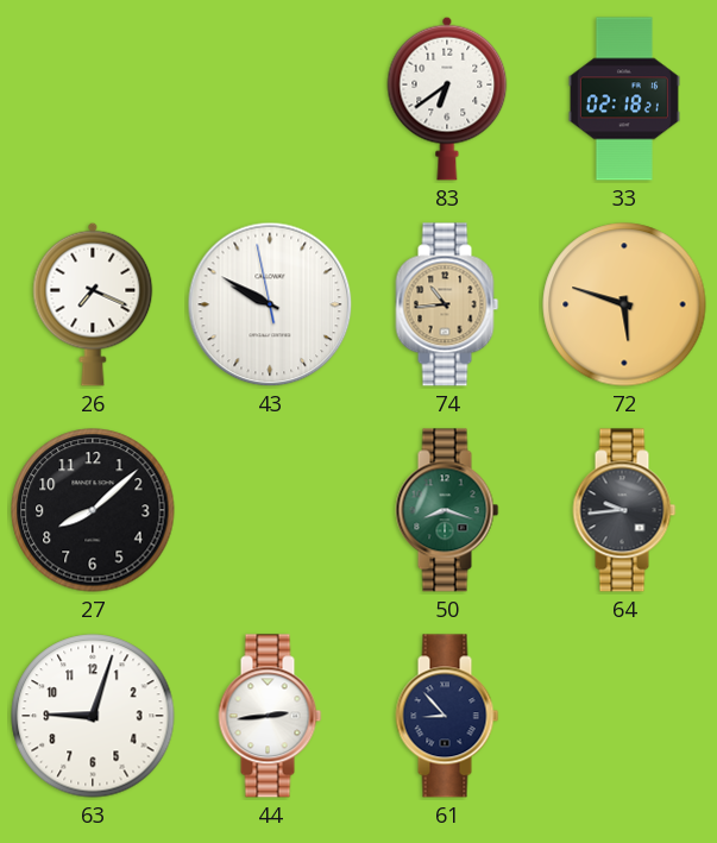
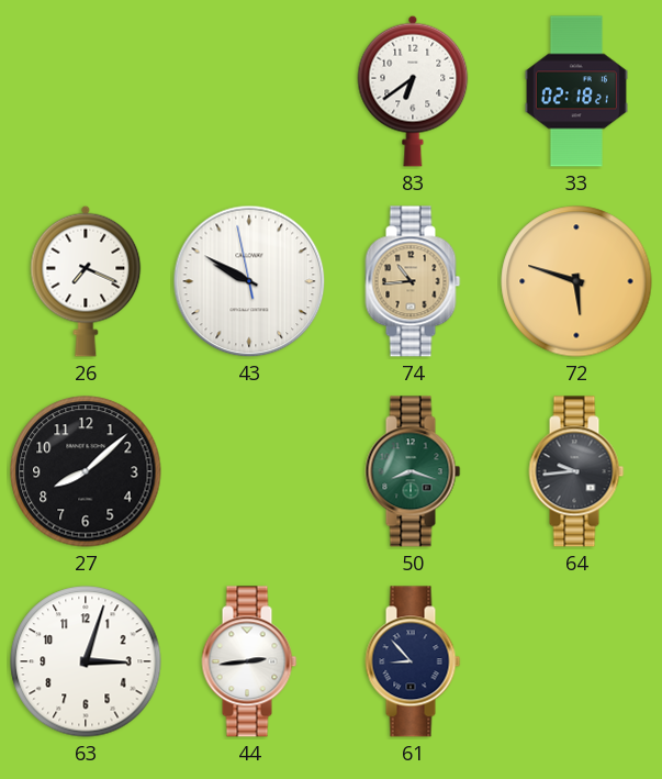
63: 9:03 -> 3:03 (86, 661)
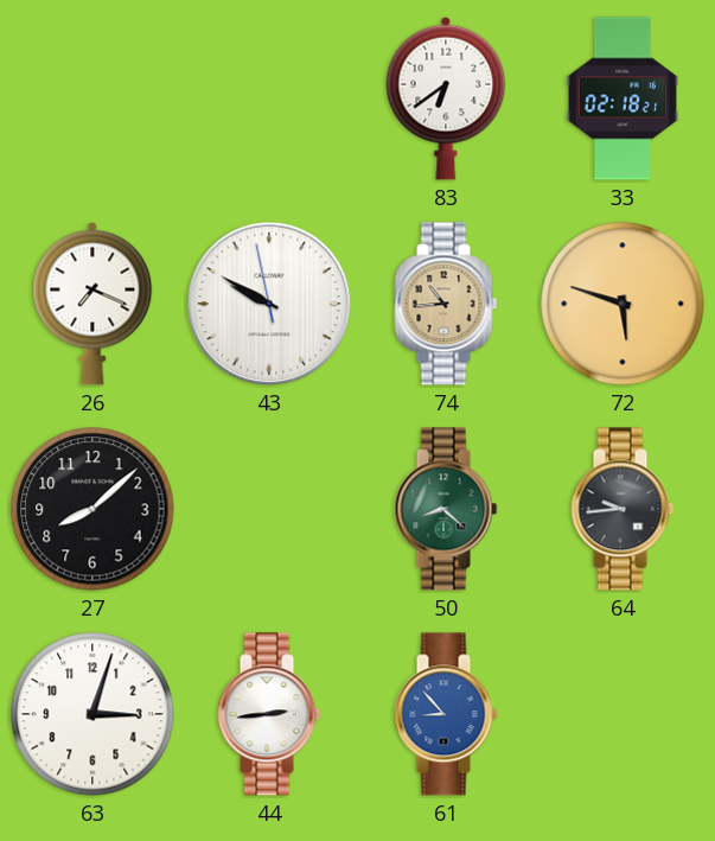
50: 8:18 -> 8:22 (446, 509)
61 dial: navy -> blue (446, 714)
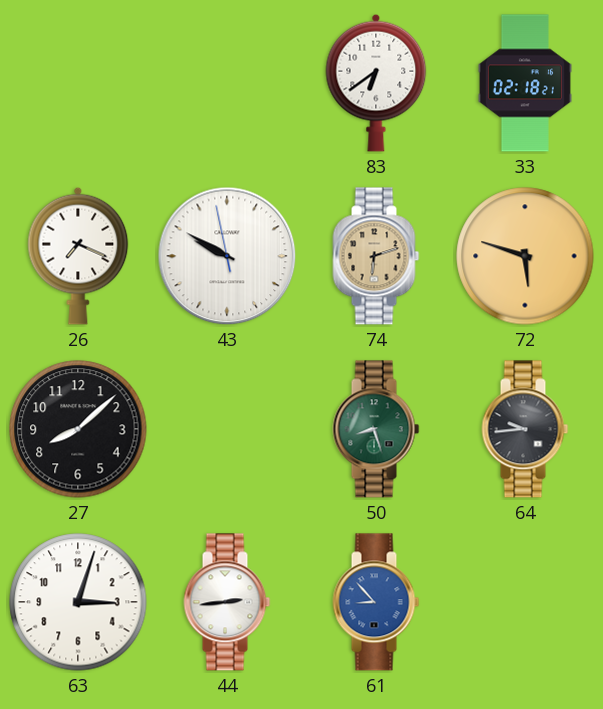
74: 10:44 -> 6:12 (376, 256)
50: 8:22 -> 8:27 (376, 429)
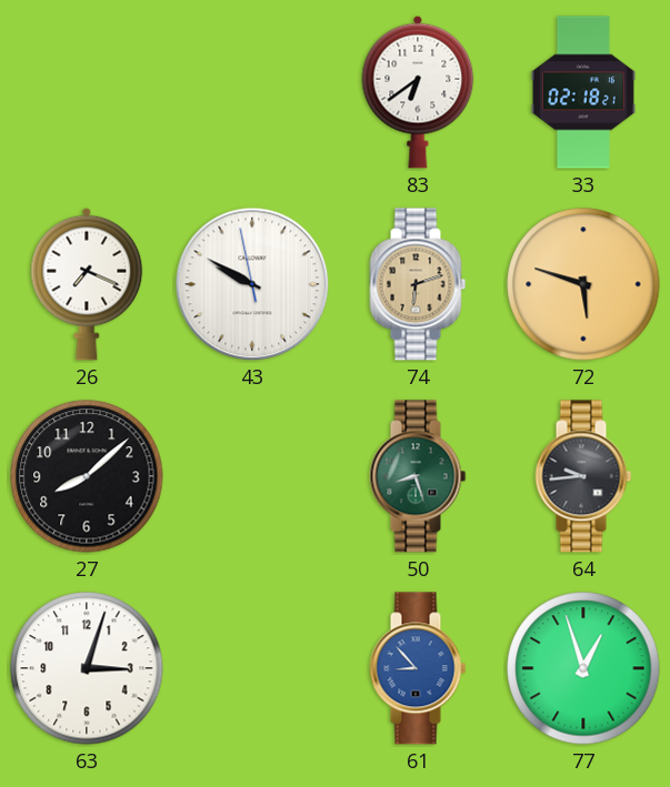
44: 2:44 -> none (227, 602)
77: none -> 12:57 (583, 668)
